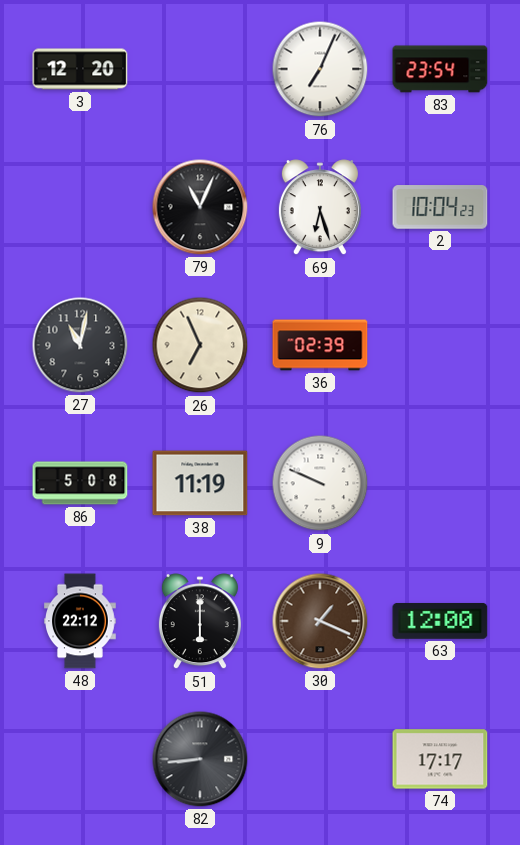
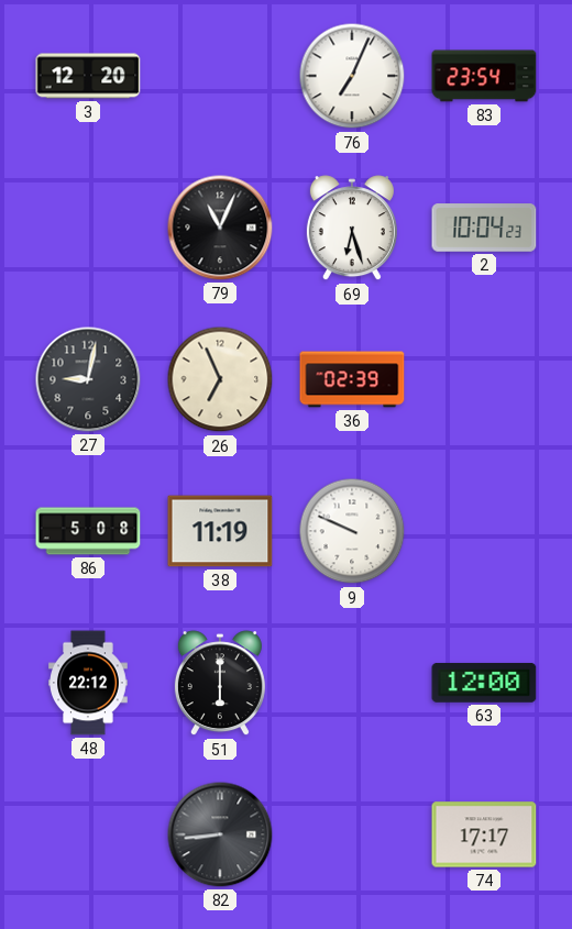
27: 11:02 -> 9:02 (88, 379)
30: 1:19 -> none (320, 621)
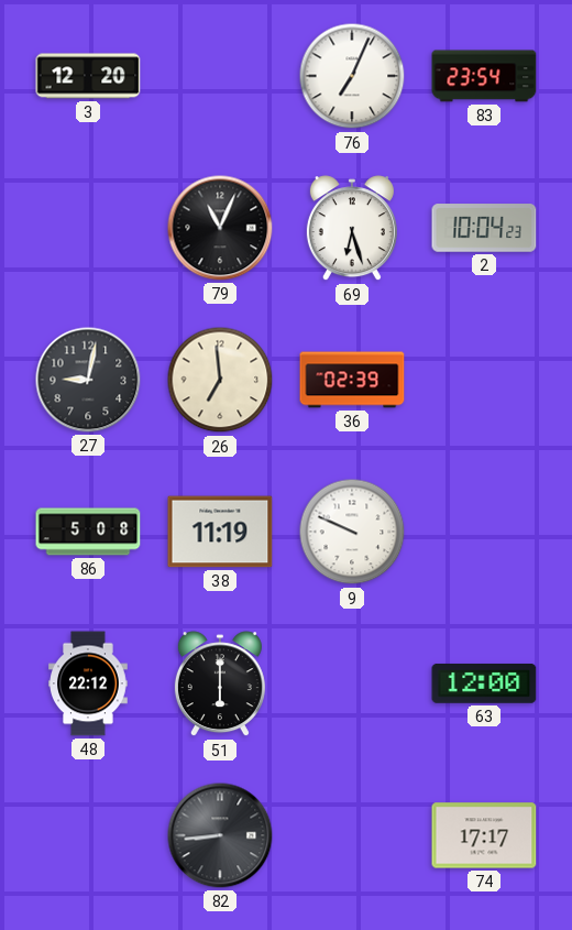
26: 6:56 -> 6:59 (220, 380)
